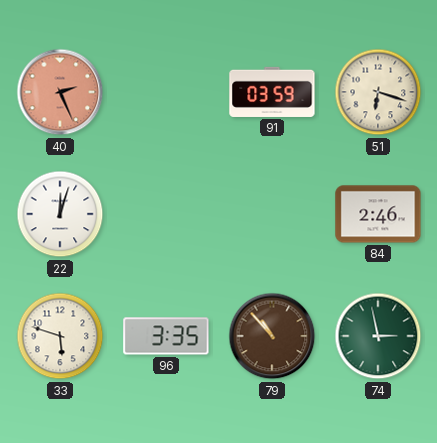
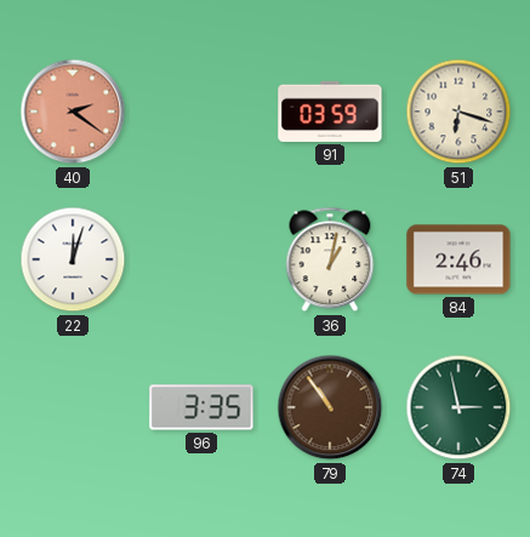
40: 2:26 -> 2:21 (73, 112)
36: none -> 1:02 (330, 259)
33: 5:48 -> none (60, 336)
79: 10:53 -> 10:54 (330, 407)
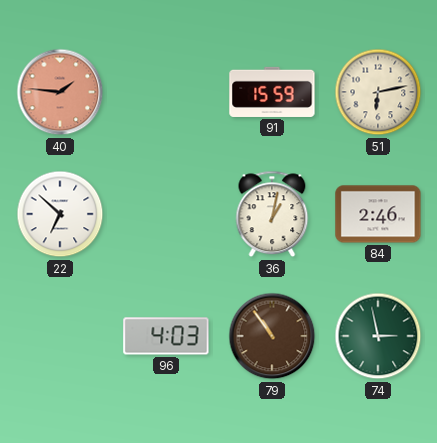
40: 2:21 -> 1:46 (60, 92)
91: 03:59 -> 15:59 (272, 92)
51: 6:18 -> 6:13 (378, 92)
22: 12:03 -> 6:52 (60, 214)
96: 3:35 -> 4:03 (166, 336)
